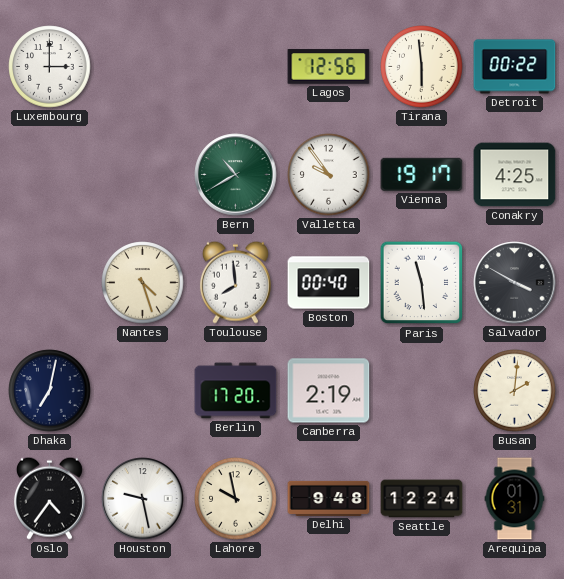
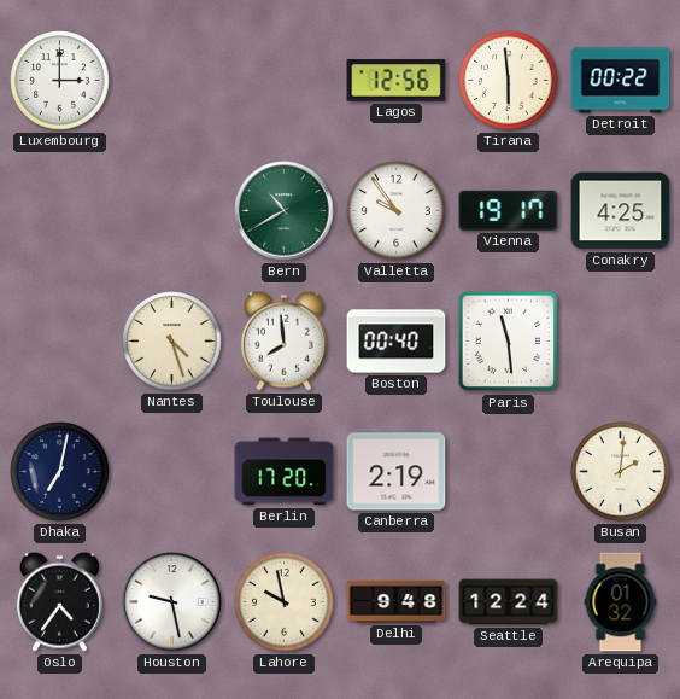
Salvador: 3:50 -> none (515, 283)
Arequipa: 01:31 -> 01:32 (621, 602)
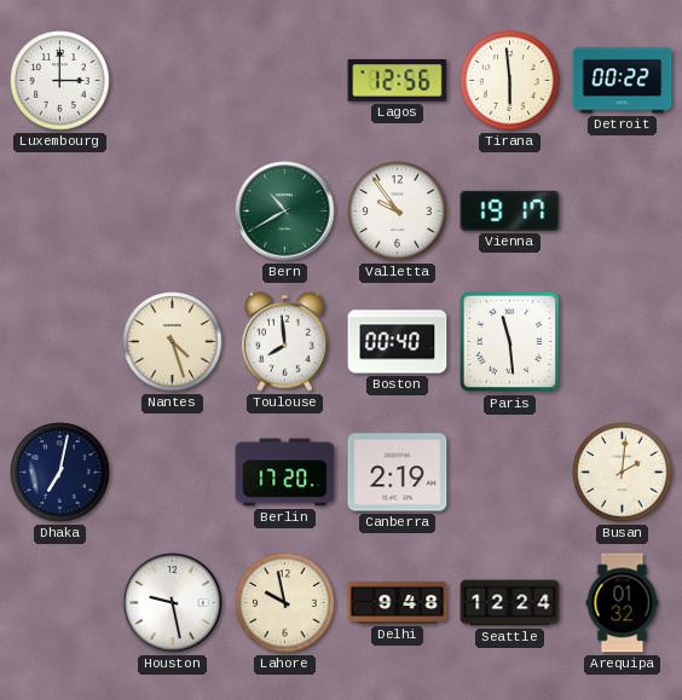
Conakry: 4:25 -> none (621, 211)
Oslo: 4:36 -> none (59, 601)
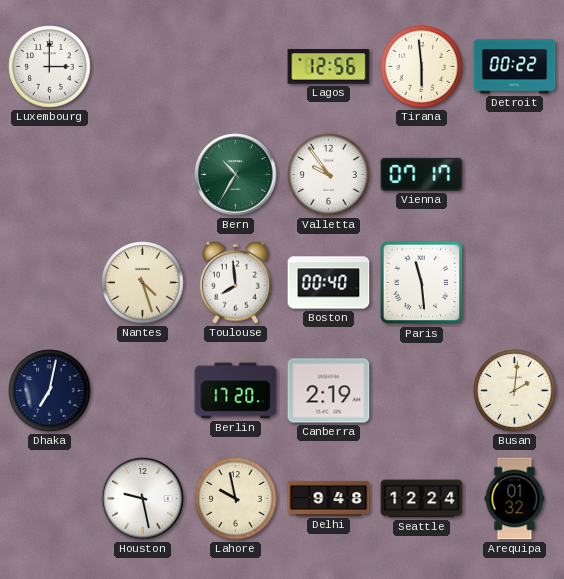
Bern: 10:40 -> 10:35 (236, 175)
Vienna: 19:17 -> 07:17 (422, 174)
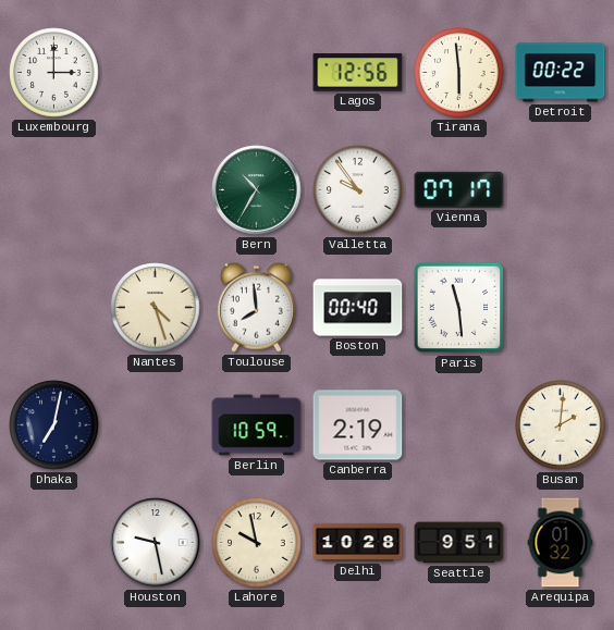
Berlin: 17:20 -> 10:59 (257, 425)
Delhi: 9:48 -> 10:28 (358, 542)
Seattle: 12:24 -> 9:51 (459, 543)
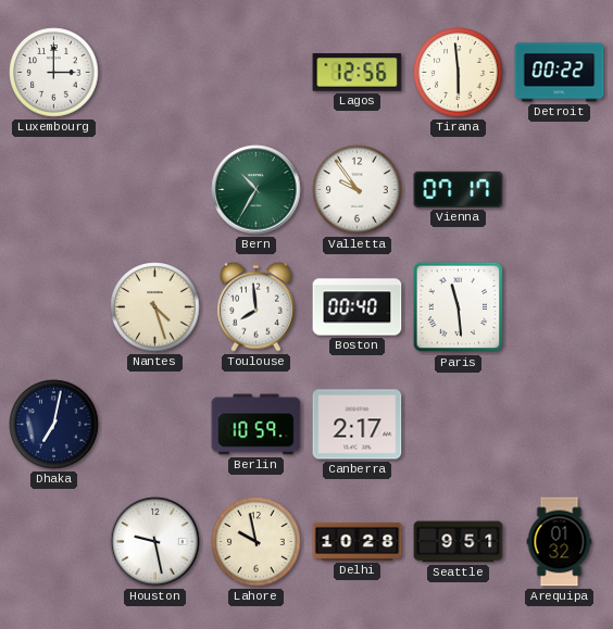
Canberra: 2:19 -> 2:17 (358, 425)
Busan: 2:01 -> none (561, 425)
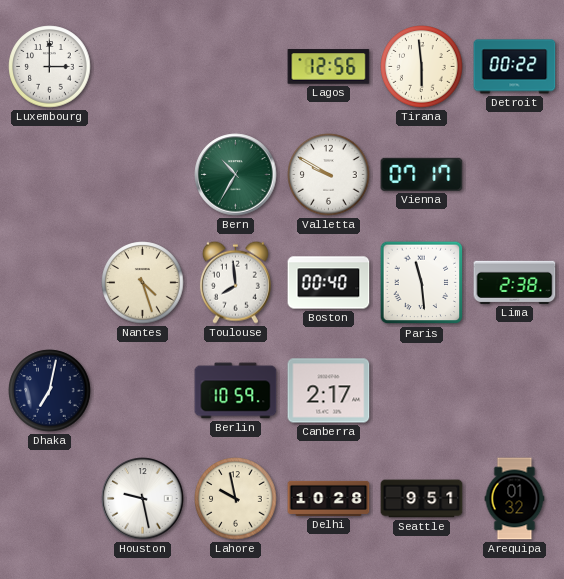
Valletta: 9:54 -> 9:50 (329, 175)
Lima: none -> 2:38 (515, 282)
